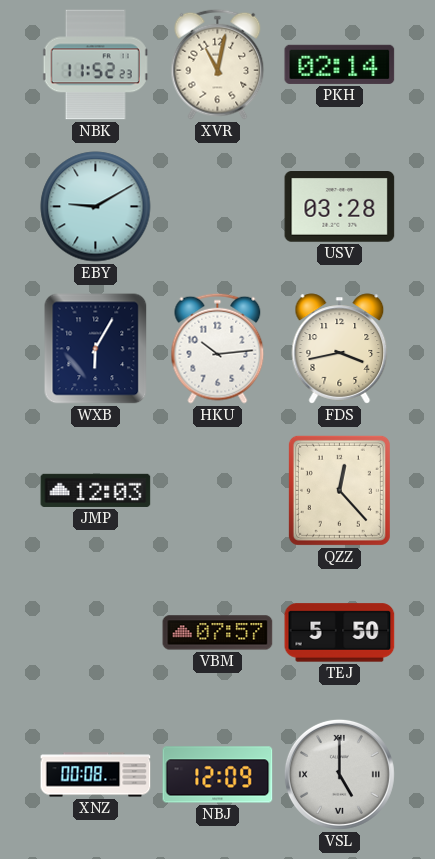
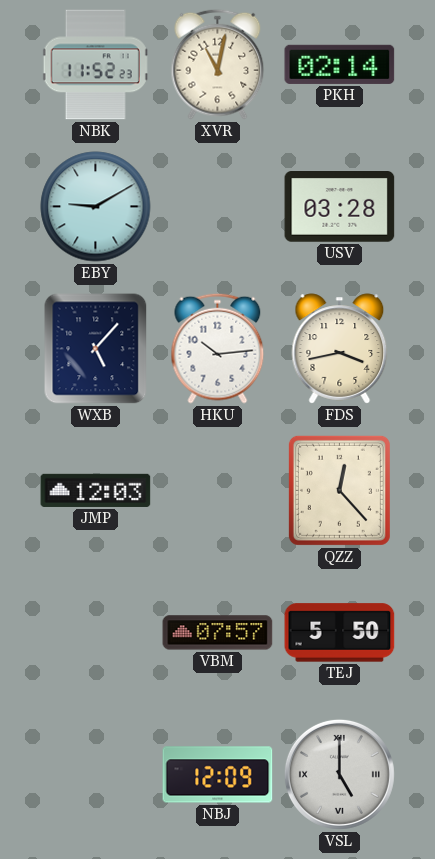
WXB: 6:05 -> 5:07 (96, 349)
XNZ: 00:08 -> none (96, 775)
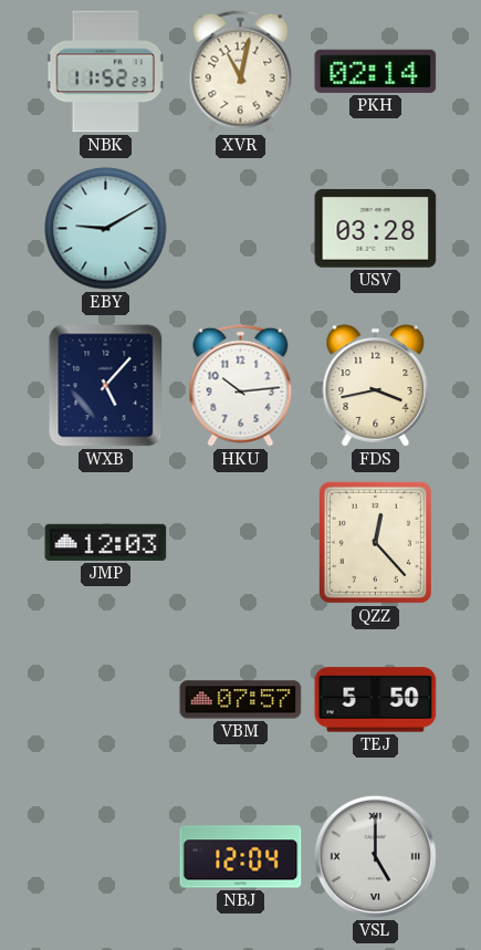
NBJ: 12:09 -> 12:04 (241, 857)
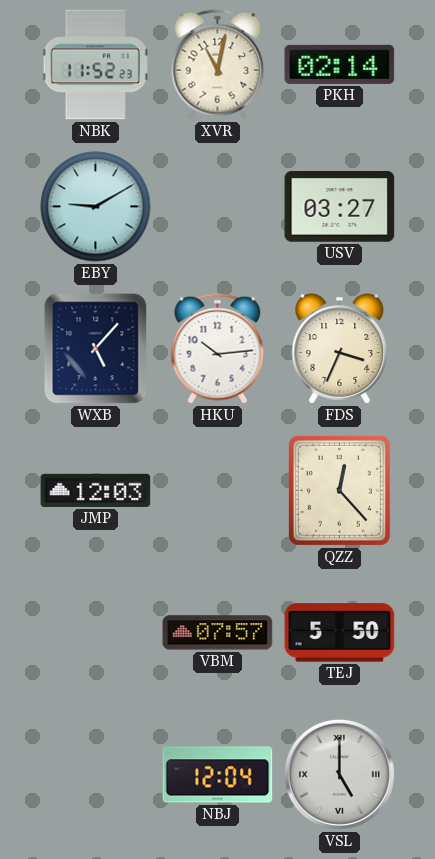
USV: 03:28 -> 03:27 (340, 207)
FDS: 3:43 -> 3:34 (340, 349)
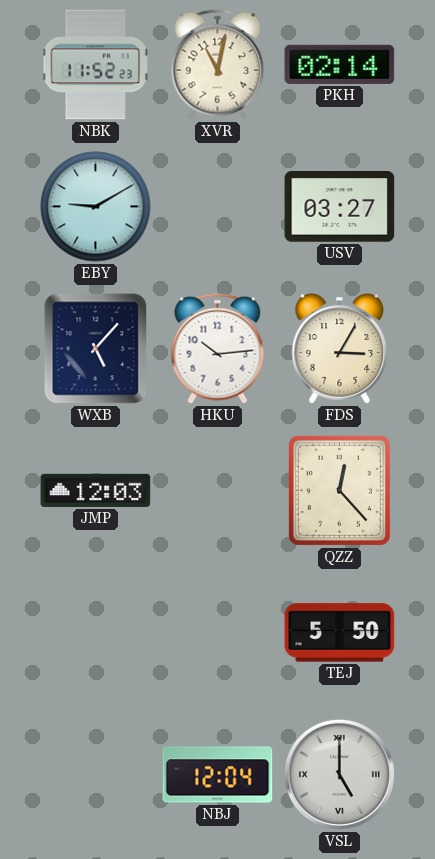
FDS: 3:34 -> 3:05 (340, 349)
VBM: 07:57 -> none (218, 633)
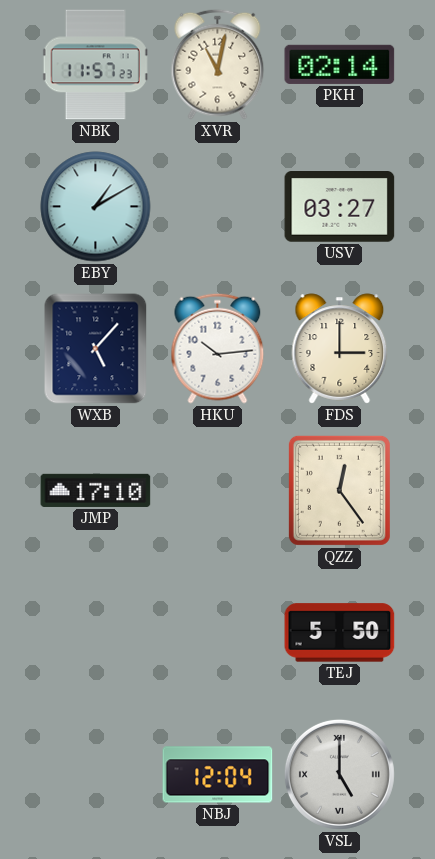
NBK: 11:52 -> 11:57 (96, 65)
EBY: 9:10 -> 1:10 (96, 207)
FDS: 3:05 -> 3:00 (340, 349)
JMP: 12:03 -> 17:10 (96, 490)
QZZ: 12:23 -> 12:24 (339, 490)
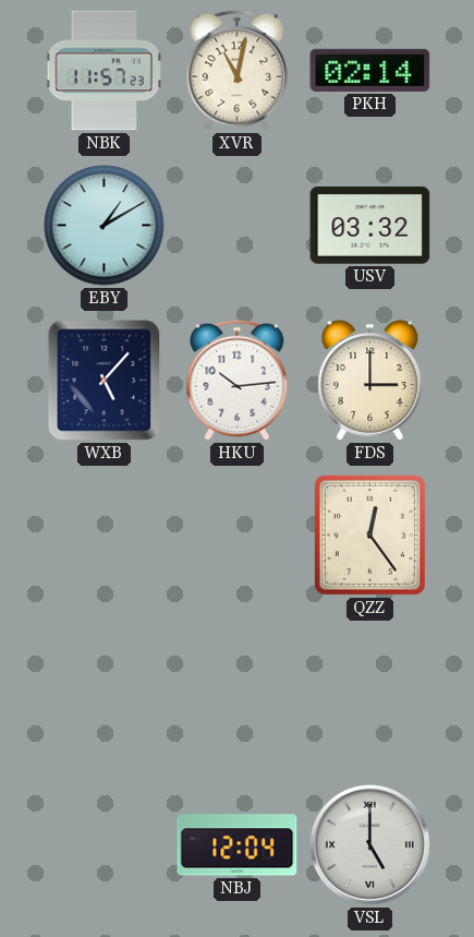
USV: 03:27 -> 03:32 (370, 226)
JMP: 17:10 -> none (96, 490)
TEJ: 5:50 -> none (340, 633)
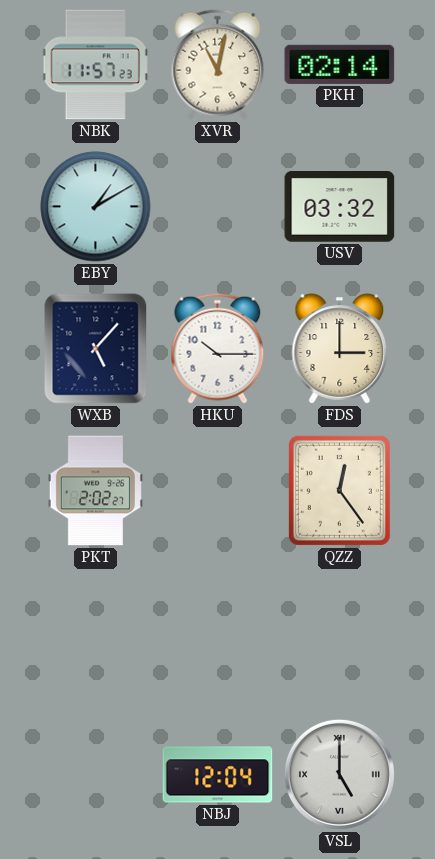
HKU: 10:14 -> 10:15 (218, 348)
PKT: none -> 2:02 (95, 491)
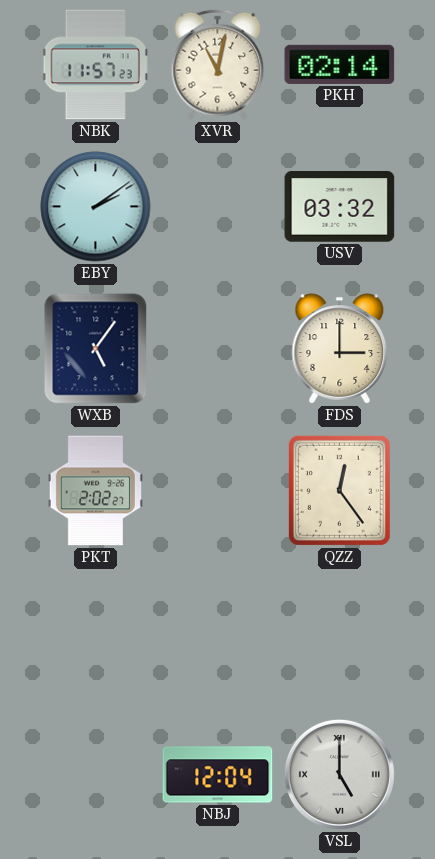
EBY: 1:10 -> 2:09 (96, 207)
WXB: 5:07 -> 5:06 (96, 349)
HKU: 10:15 -> none (218, 348)
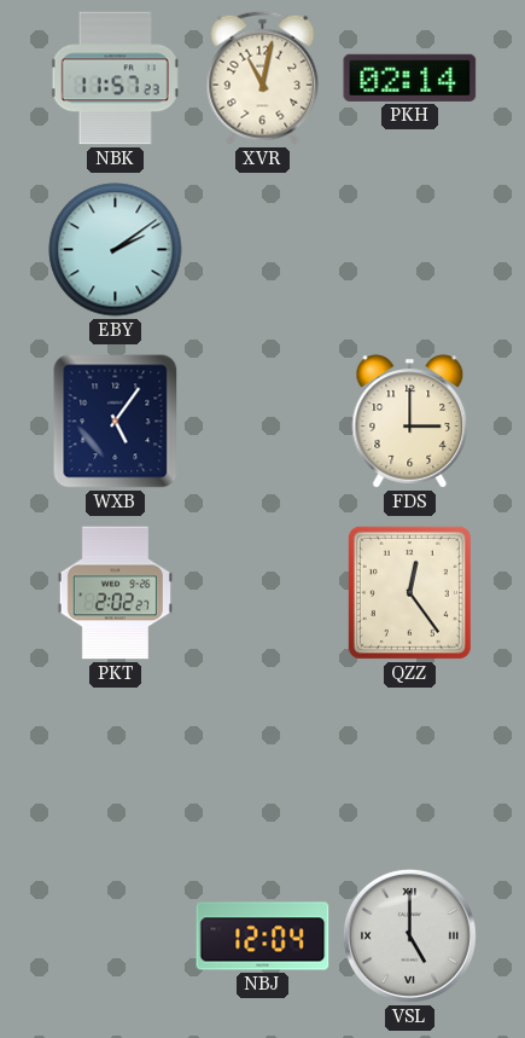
USV: 03:32 -> none (340, 207)
